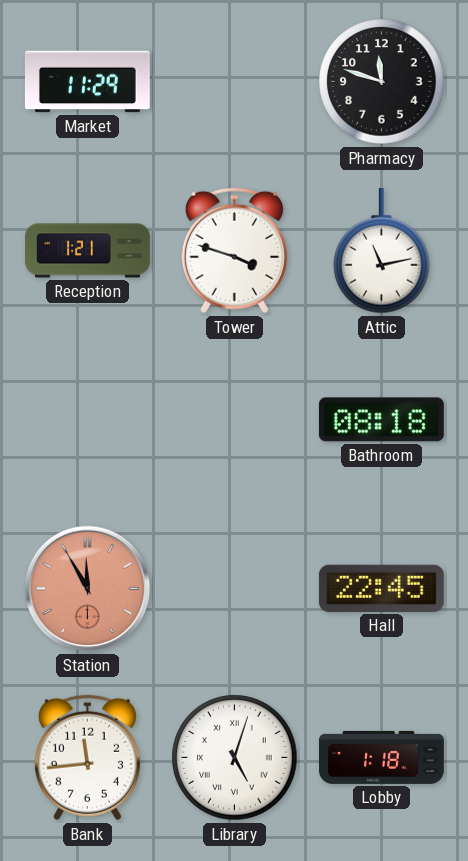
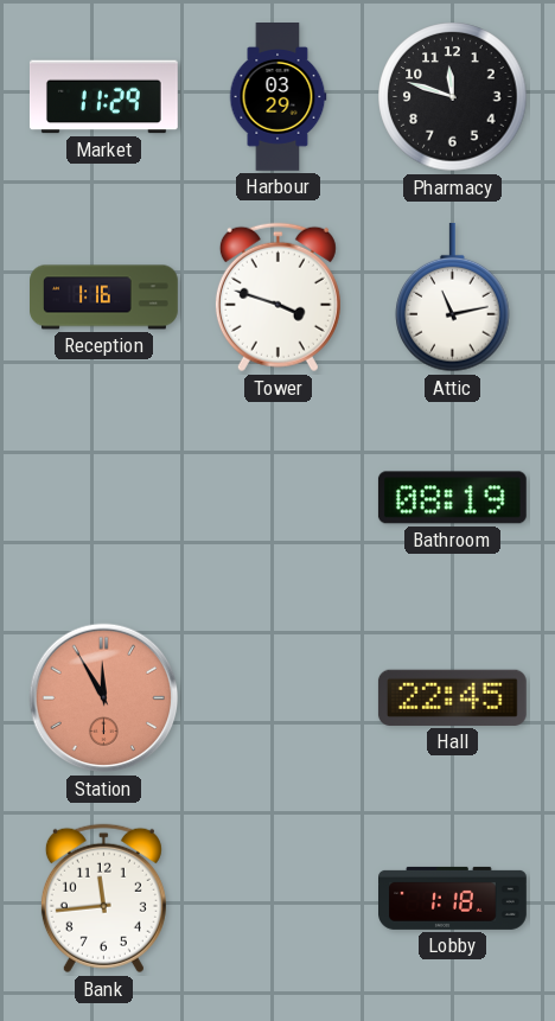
Harbour: none -> 03:29 (277, 97)
Reception: 1:21 -> 1:16 (104, 298)
Bathroom: 08:18 -> 08:19 (452, 498)
Library: 5:03 -> none (235, 758)
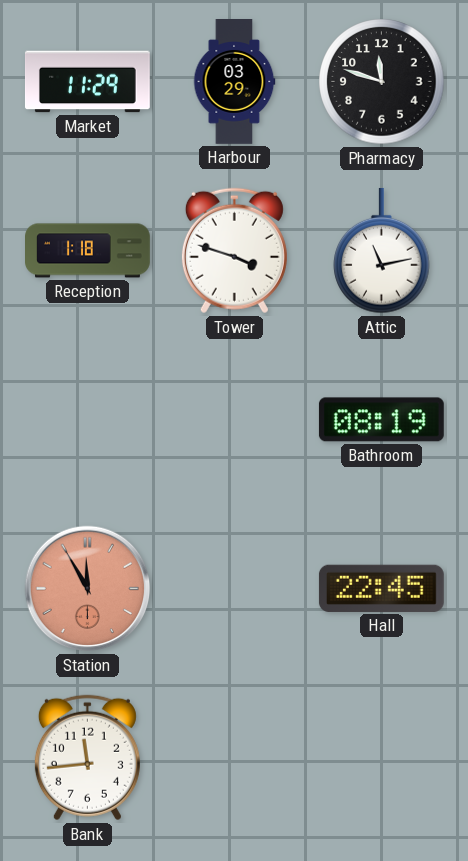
Reception: 1:16 -> 1:18 (88, 251)
Lobby: 1:18 -> none (453, 898)
